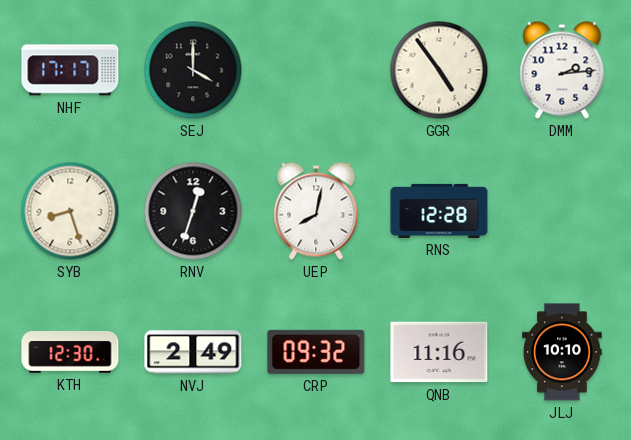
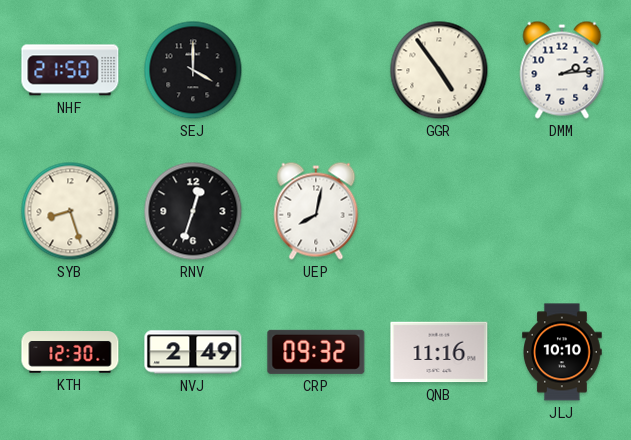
NHF: 17:17 -> 21:50 (70, 70)
RNS: 12:28 -> none (439, 211)
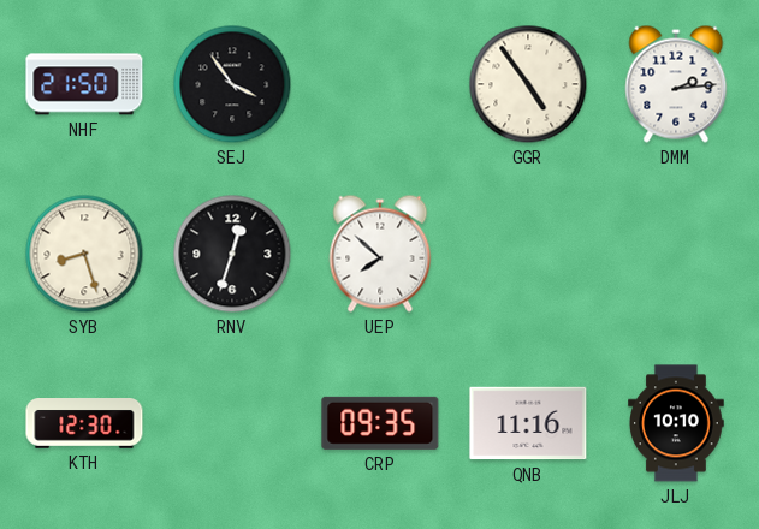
SEJ: 4:00 -> 3:54 (232, 84)
UEP: 8:02 -> 7:52 (380, 254)
NVJ: 2:49 -> none (193, 352)
CRP: 09:32 -> 09:35 (380, 423)
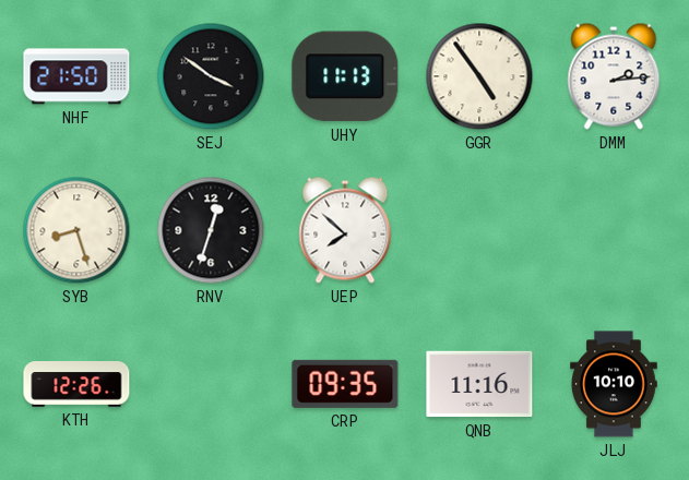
SEJ: 3:54 -> 3:51 (211, 76)
UHY: none -> 11:13 (345, 76)
KTH: 12:30 -> 12:26 (76, 385)
